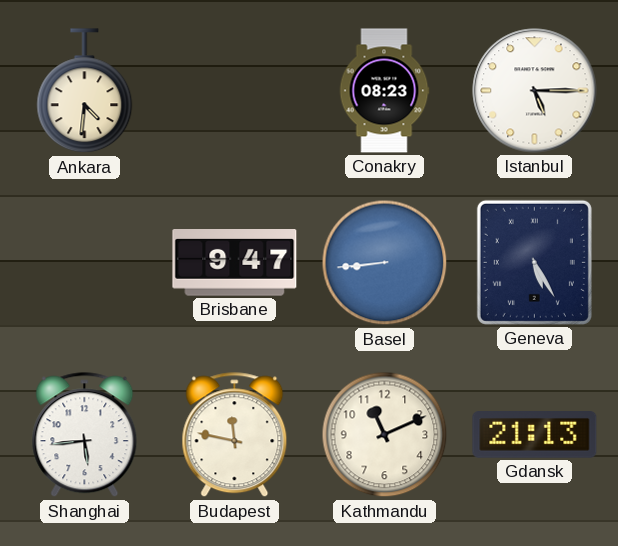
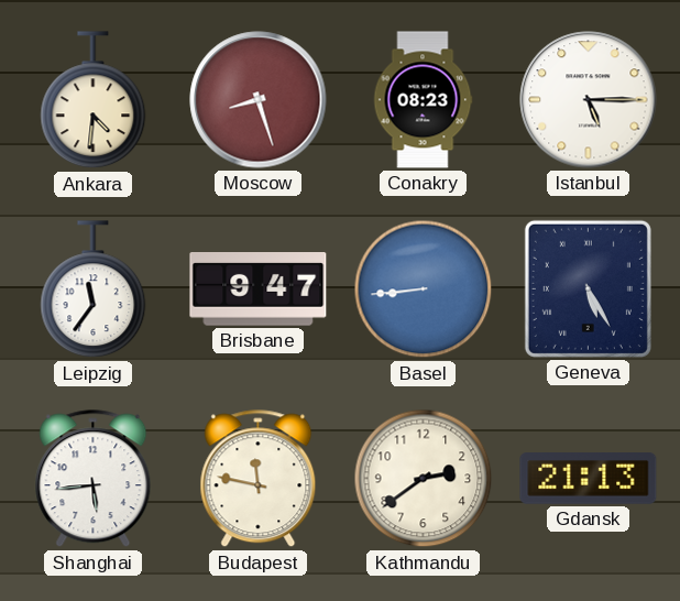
Moscow: none -> 8:27 (259, 100)
Leipzig: none -> 11:36 (94, 289)
Kathmandu: 11:11 -> 2:39 (424, 479)
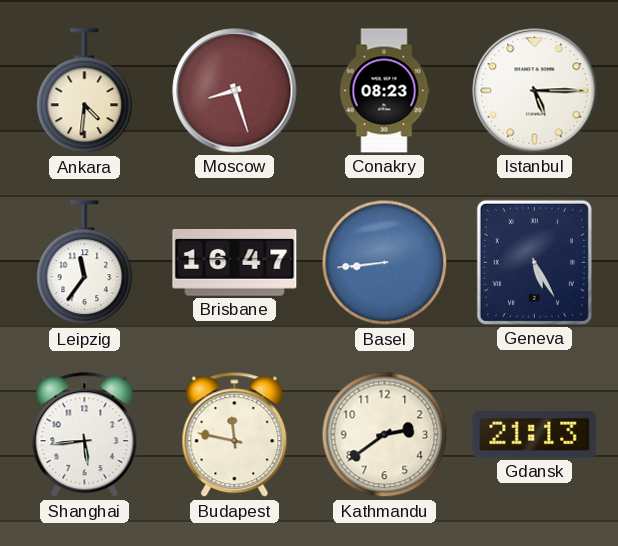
Brisbane: 9:47 -> 16:47 (235, 263)
